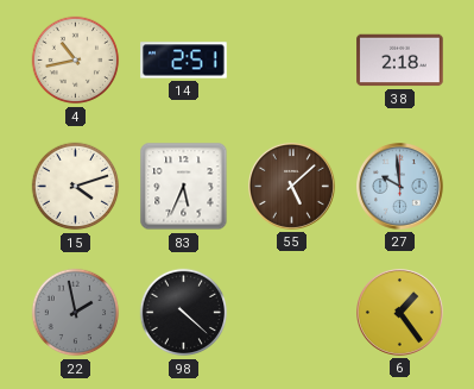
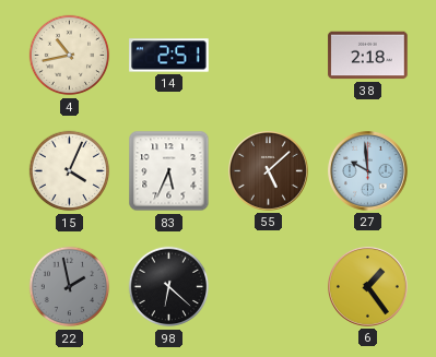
15: 4:12 -> 4:04 (70, 171)
98: 4:22 -> 6:22 (169, 287)
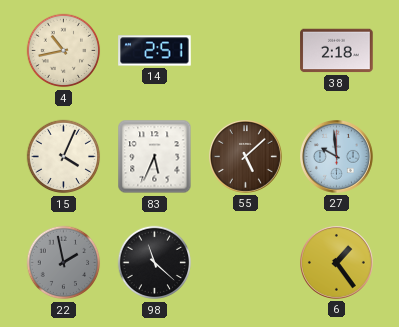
98: 6:22 -> 11:22 (155, 263)
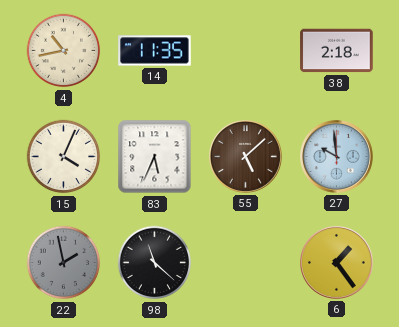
14: 2:51 -> 11:35 (155, 51)
